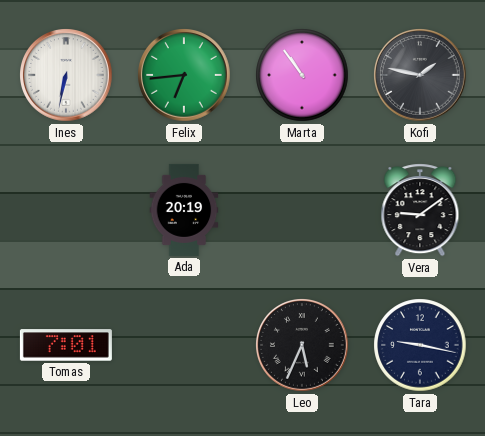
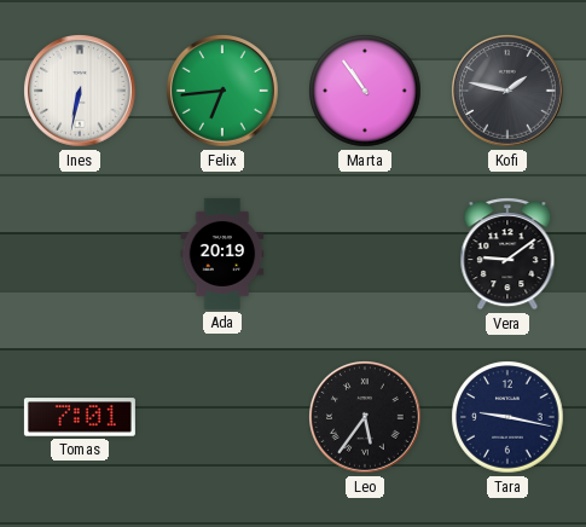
Leo: 5:34 -> 5:36 (366, 418)
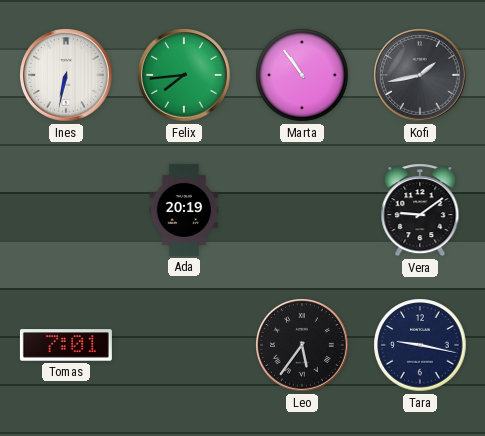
Felix: 6:44 -> 7:44 (185, 76)
Kofi: 1:47 -> 1:43 (421, 76)
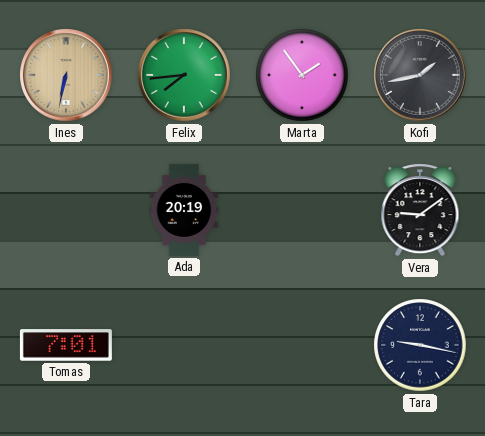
Ines dial: white -> champagne (67, 76)
Marta: 10:54 -> 1:54 (302, 75)
Leo: 5:36 -> none (303, 346)
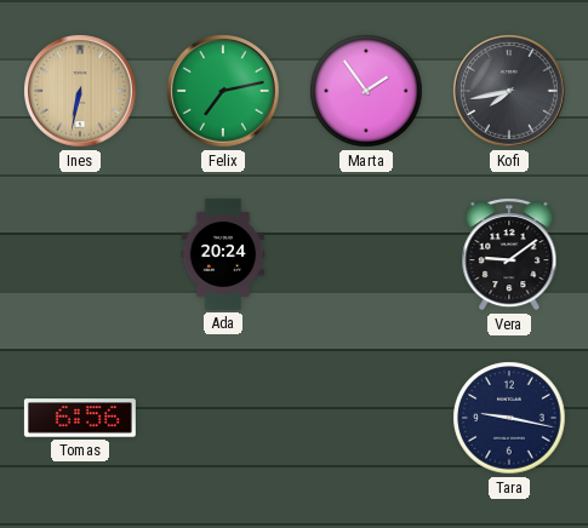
Felix: 7:44 -> 7:13 (224, 92)
Kofi: 1:43 -> 7:43 (510, 92)
Ada: 20:19 -> 20:24 (223, 254)
Tomas: 7:01 -> 6:56 (80, 418)
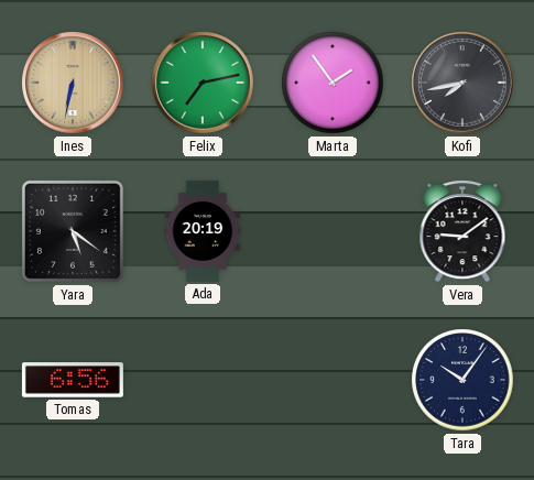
Yara: none -> 5:21 (73, 231)
Ada: 20:24 -> 20:19 (203, 231)
Tara: 9:17 -> 10:06 (462, 380)
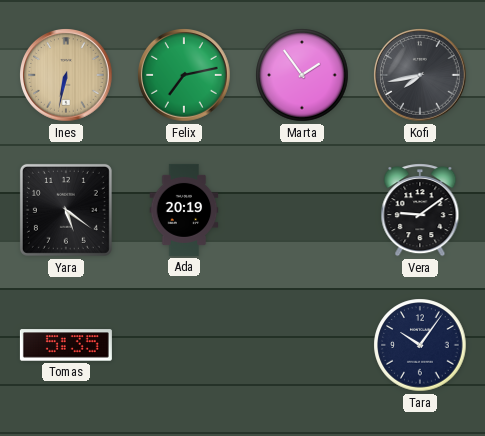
Tomas: 6:56 -> 5:35 (66, 345)
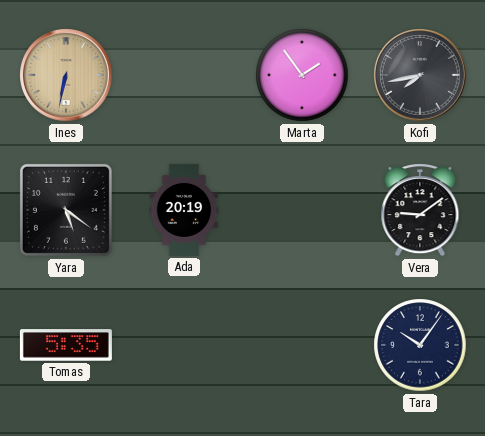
Felix: 7:13 -> none (185, 76)
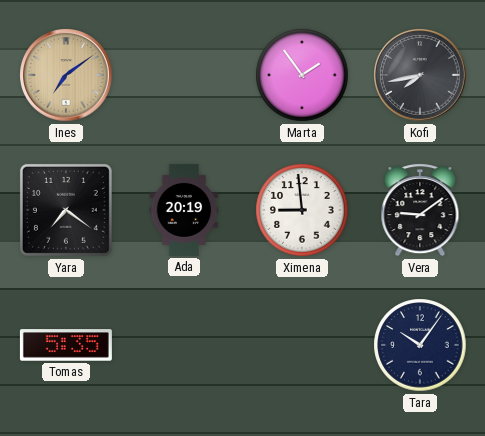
Ines: 6:32 -> 7:09 (67, 76)
Yara: 5:21 -> 7:21 (66, 210)
Ximena: none -> 8:59 (302, 210)
